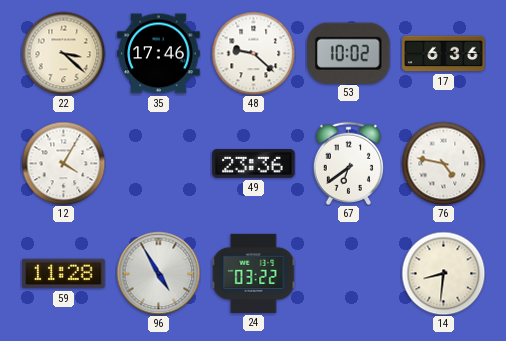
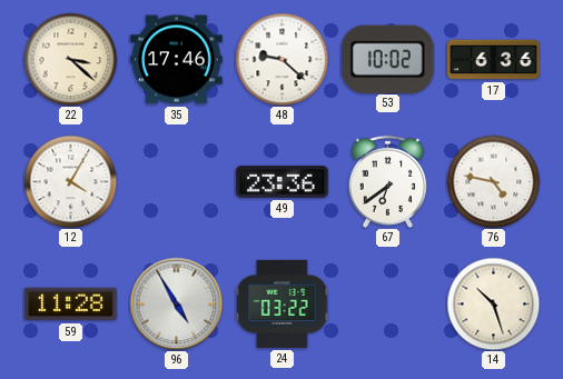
14: 8:31 -> 10:27 (493, 303)
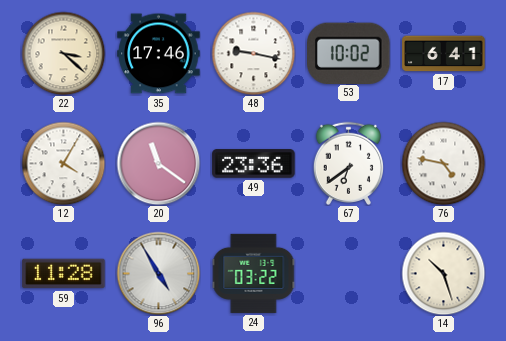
48: 9:22 -> 9:17 (253, 53)
17: 6:36 -> 6:41 (444, 54)
20: none -> 11:21 (158, 163)
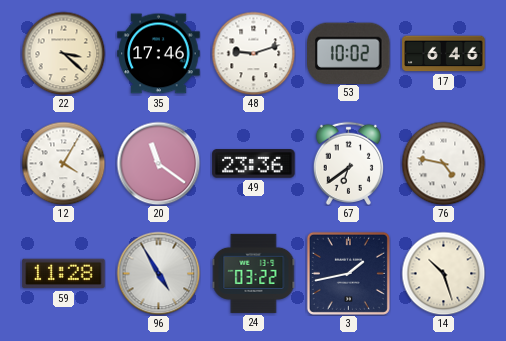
48: 9:17 -> 9:12 (253, 53)
17: 6:41 -> 6:46 (444, 54)
3: none -> 1:43 (348, 273)
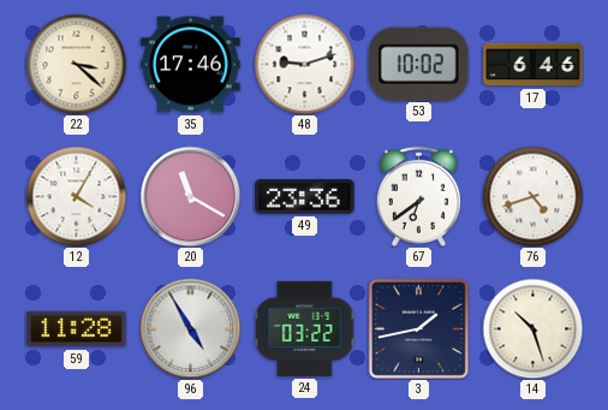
20: 11:21 -> 11:20 (190, 196)
76: 4:47 -> 4:42 (532, 196)
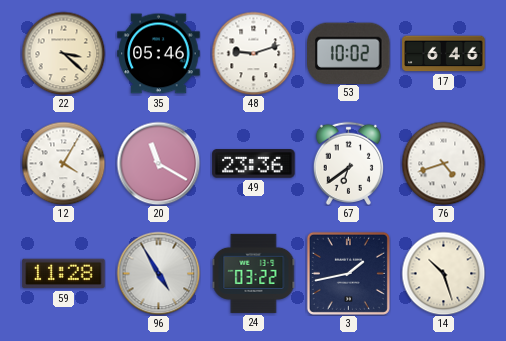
35: 17:46 -> 05:46 (159, 54)
